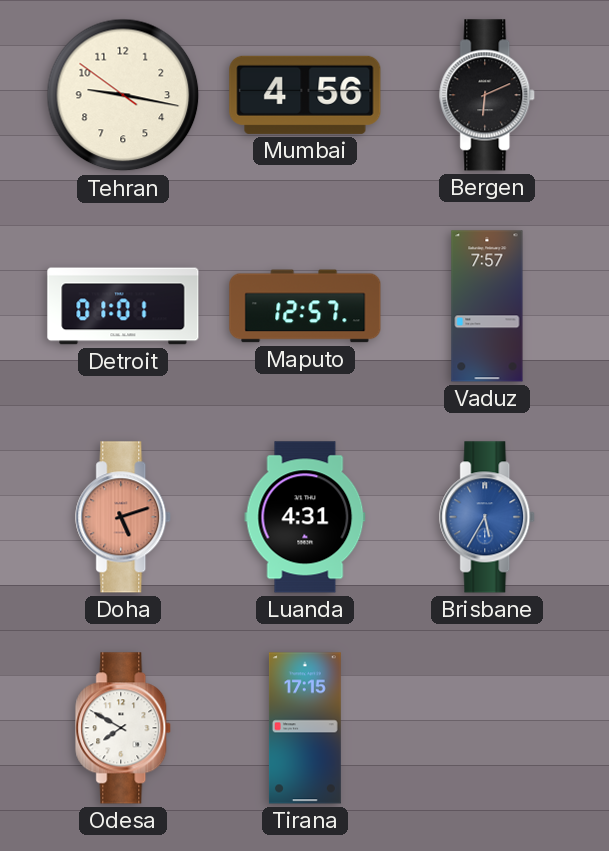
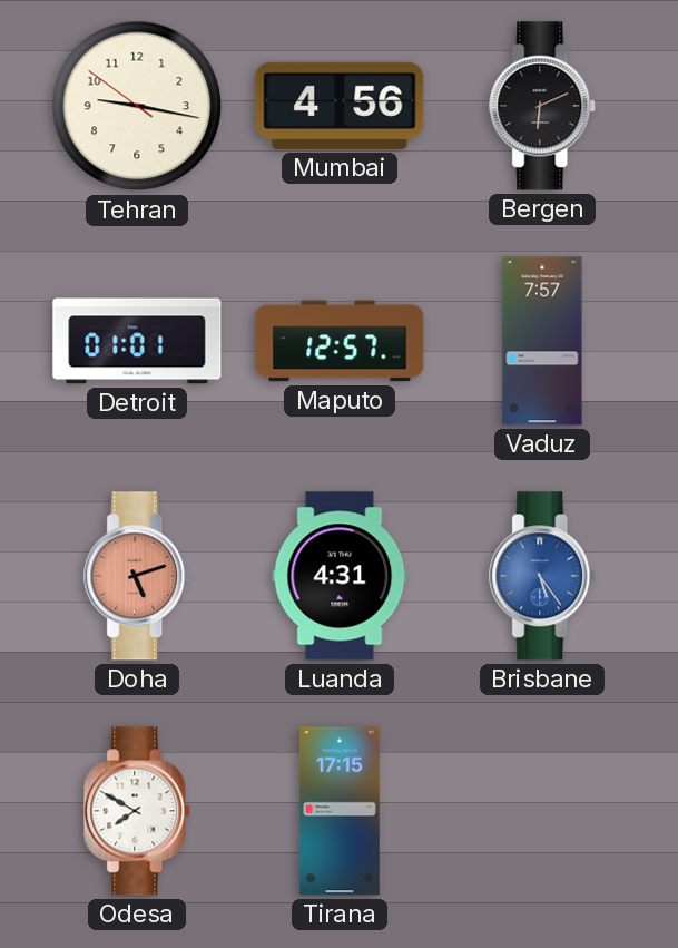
Brisbane: 5:35 -> 5:24 (543, 576)
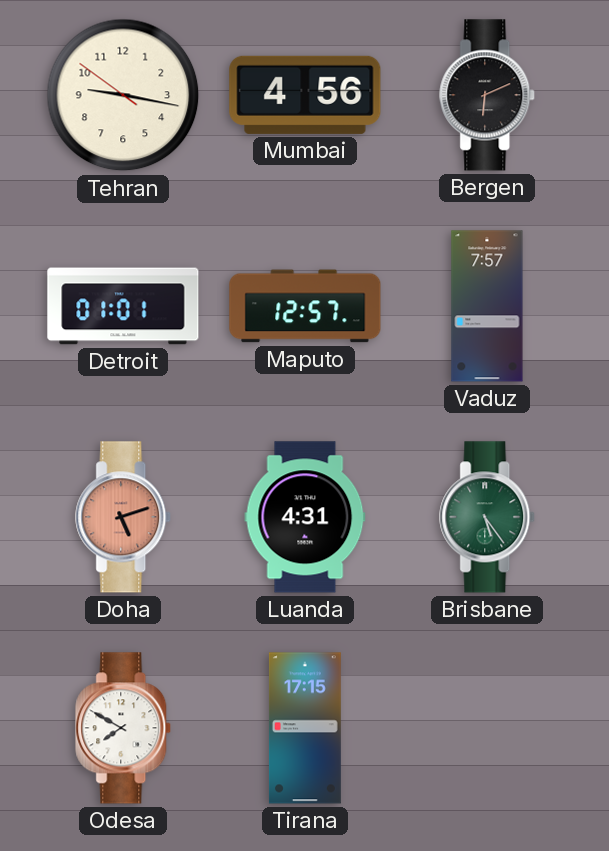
Brisbane dial: blue -> green (488, 517)
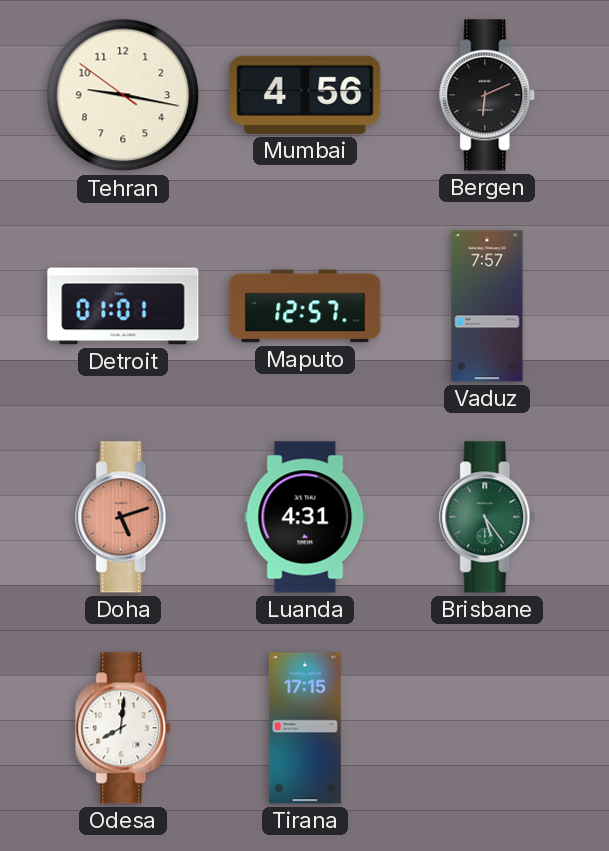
Odesa: 7:50 -> 8:01 (124, 728)
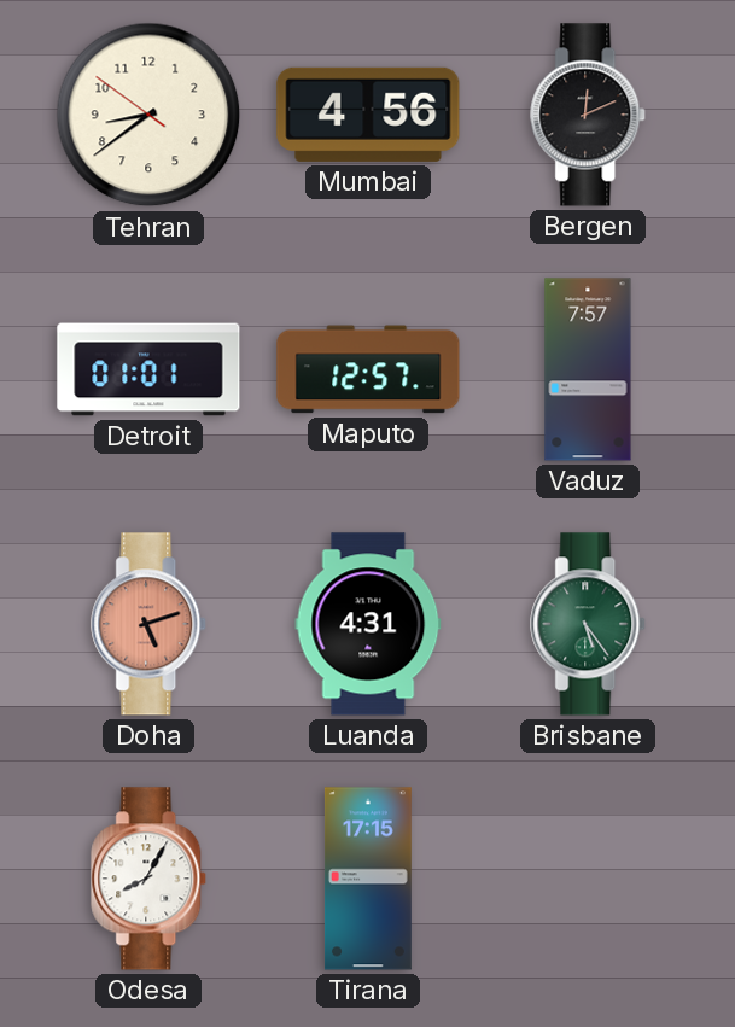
Tehran: 9:16 -> 8:38 (148, 115)
Bergen: 6:11 -> 12:11 (589, 115)
Odesa: 8:01 -> 8:05 (150, 879)
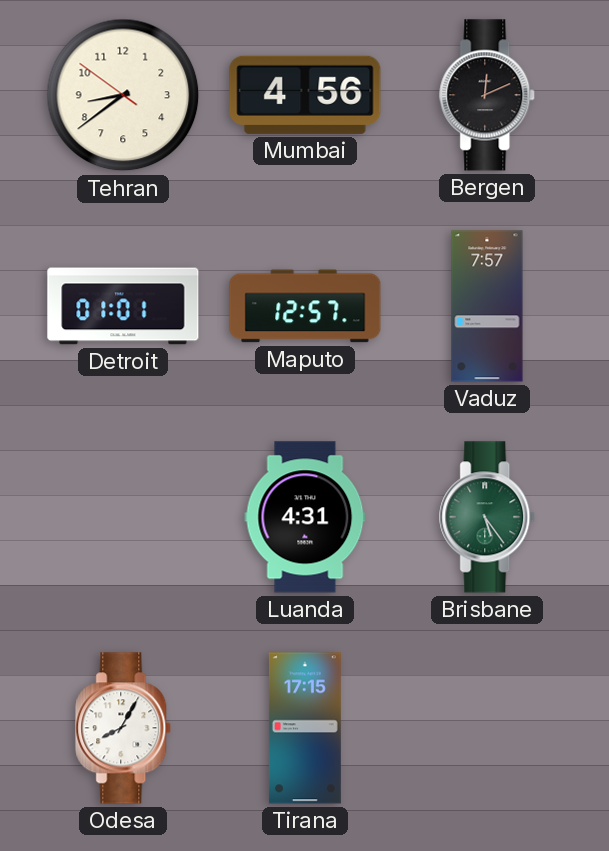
Doha: 5:12 -> none (150, 624)
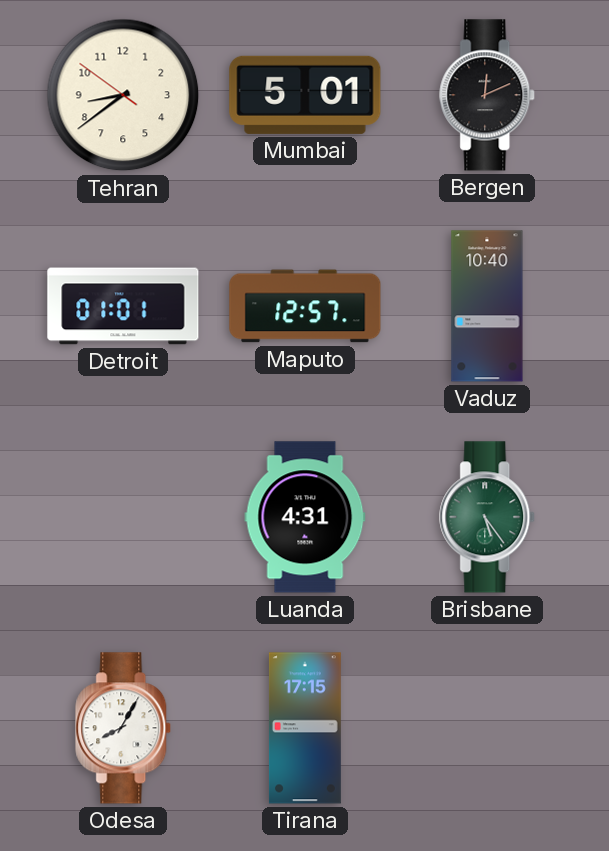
Mumbai: 4:56 -> 5:01 (305, 95)
Vaduz: 7:57 -> 10:40 (487, 306)
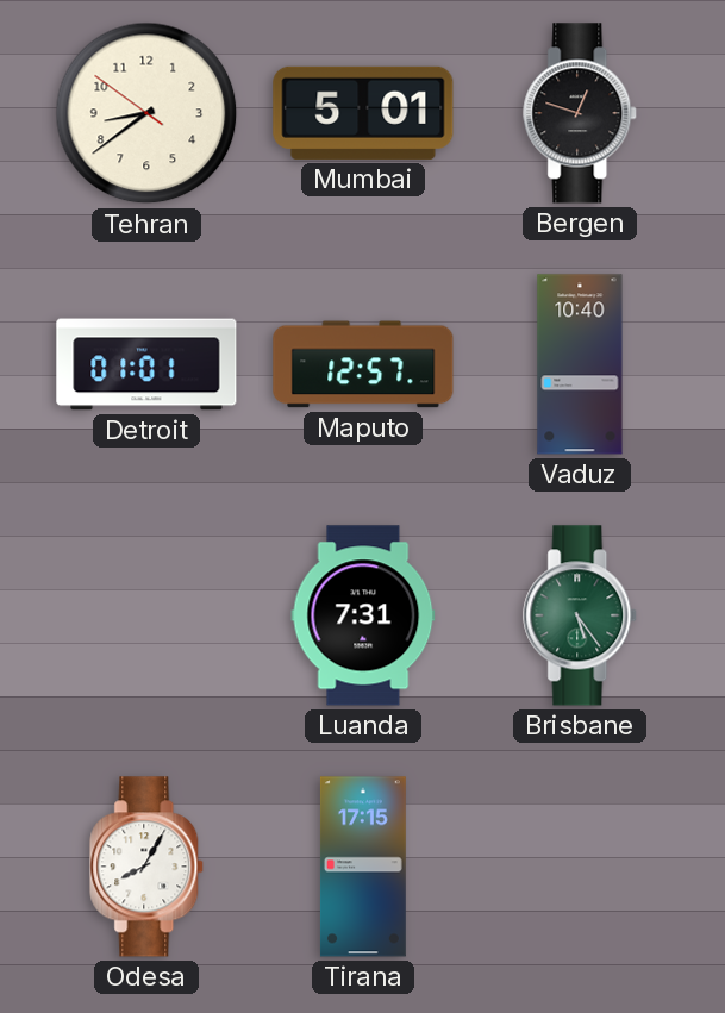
Bergen: 12:11 -> 12:48 (581, 113)
Luanda: 4:31 -> 7:31 (363, 615)
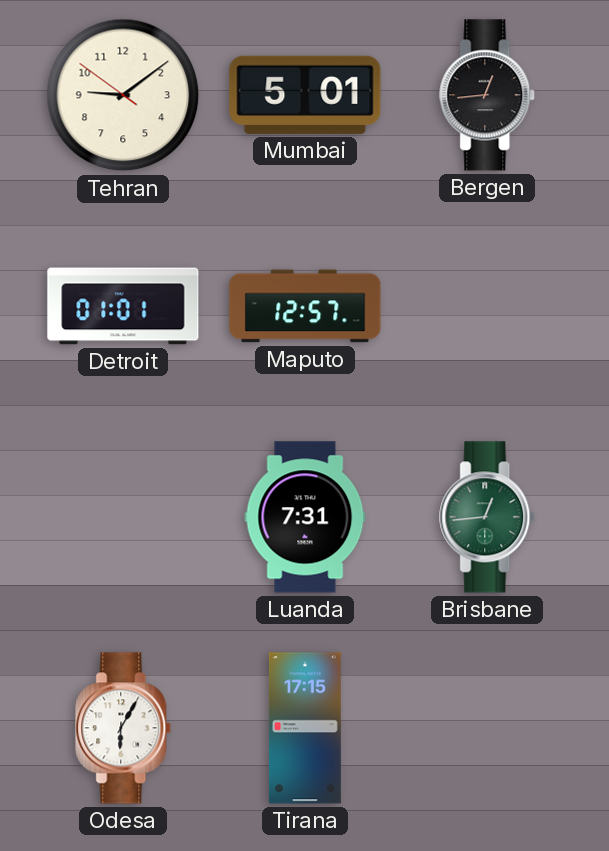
Tehran: 8:38 -> 9:08 (123, 95)
Bergen: 12:48 -> 12:44 (488, 95)
Vaduz: 10:40 -> none (580, 364)
Brisbane: 5:24 -> 12:44 (488, 517)
Odesa: 8:05 -> 6:05 (124, 728)
